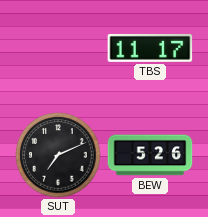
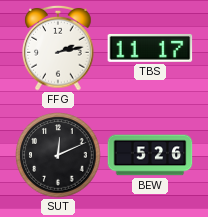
FFG: none -> 2:13 (58, 48)
SUT: 7:11 -> 12:11 (58, 155)
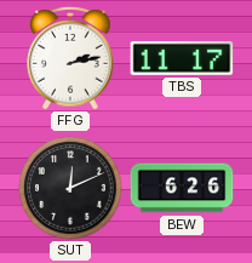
BEW: 5:26 -> 6:26 (182, 188)
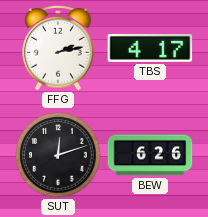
TBS: 11:17 -> 4:17 (150, 48)
SUT: 12:11 -> 12:12 (58, 155)
